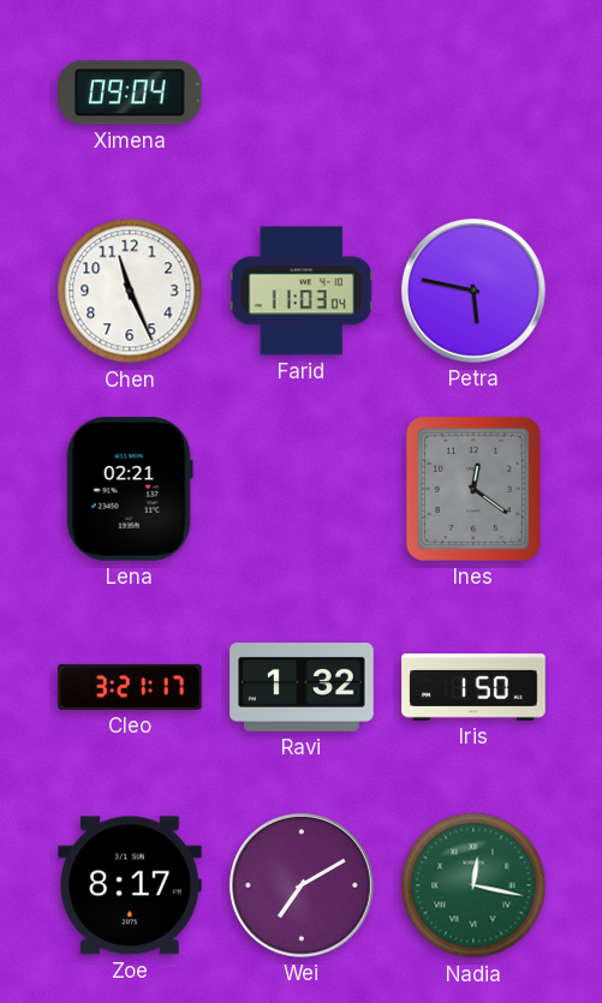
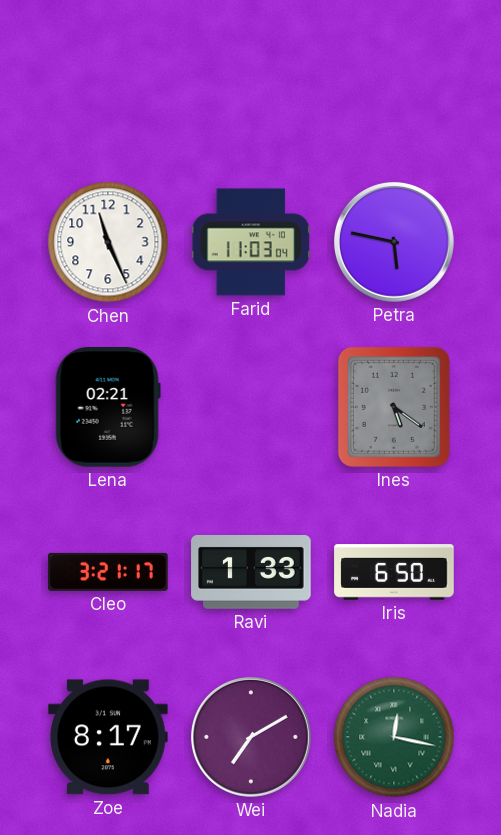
Ximena: 09:04 -> none (131, 92)
Ines: 12:21 -> 5:21 (394, 407)
Ravi: 1:32 -> 1:33 (251, 573)
Iris: 1:50 -> 6:50 (394, 572)
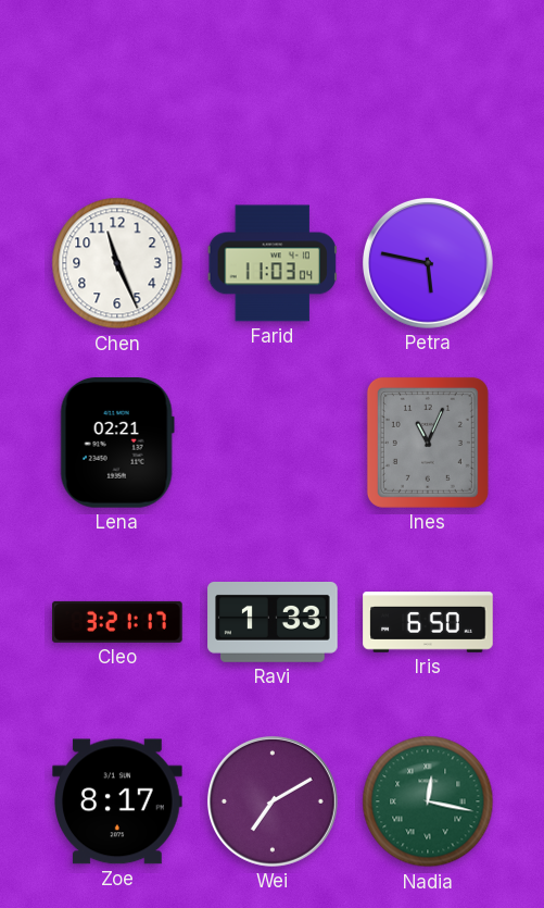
Ines: 5:21 -> 11:04 (428, 443)
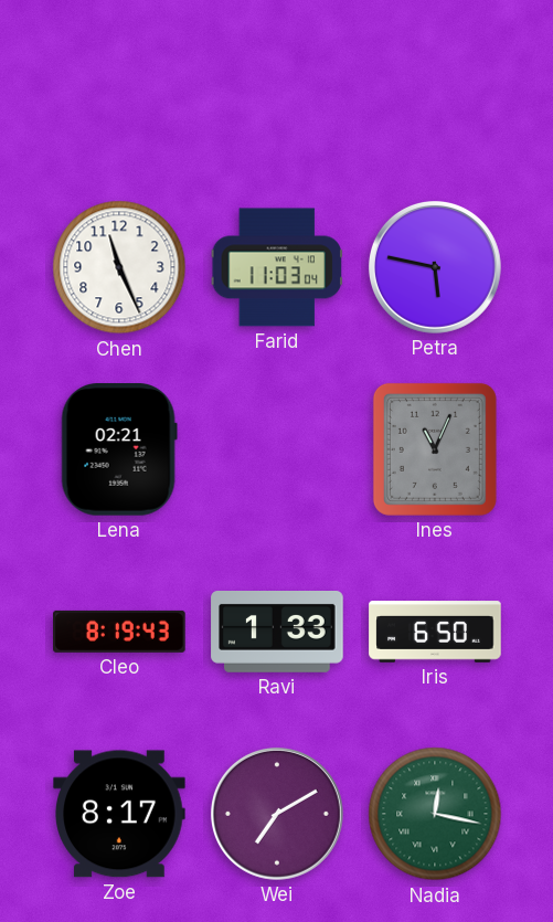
Cleo: 3:21 -> 8:19 (119, 632)
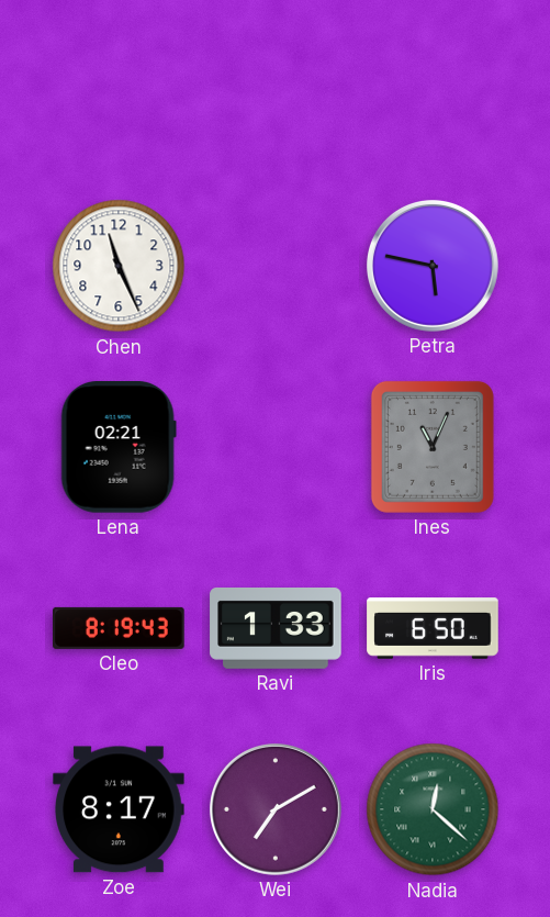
Farid: 11:03 -> none (277, 267)
Nadia: 12:17 -> 12:22 (433, 809)
